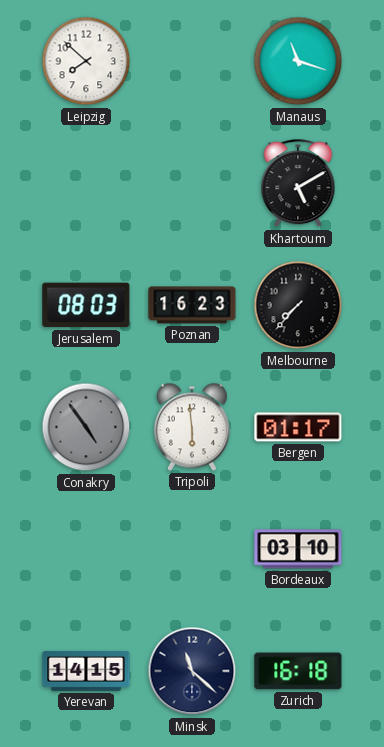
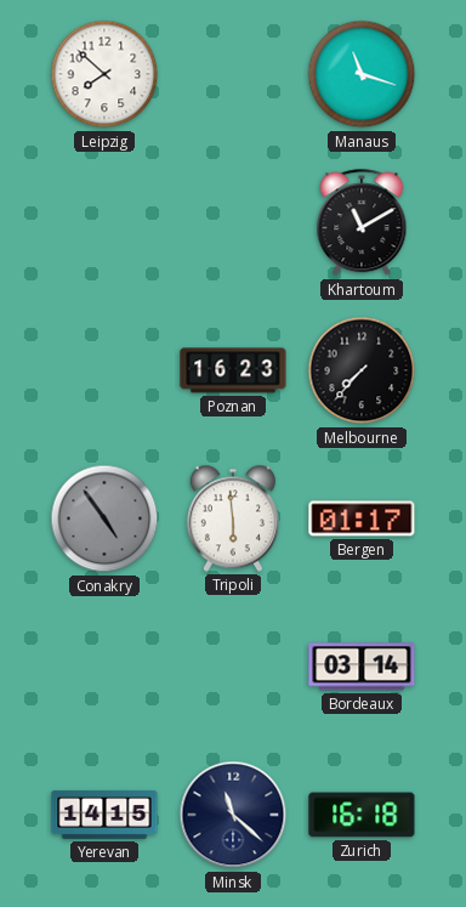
Khartoum: 5:10 -> 11:10 (362, 223)
Jerusalem: 08:03 -> none (86, 305)
Bordeaux: 03:10 -> 03:14 (362, 667)
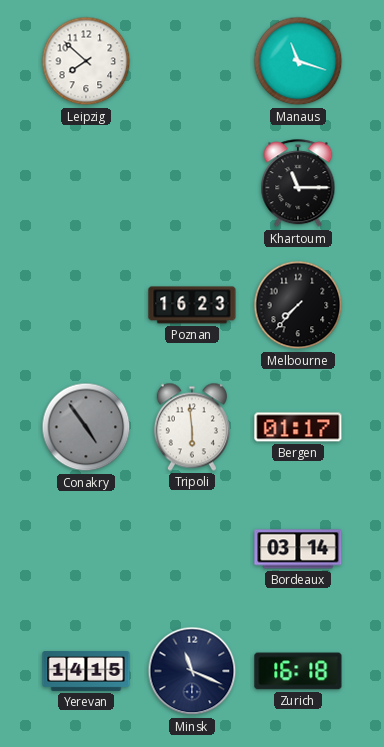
Khartoum: 11:10 -> 11:15 (298, 184)
Minsk: 11:22 -> 11:19 (192, 671)
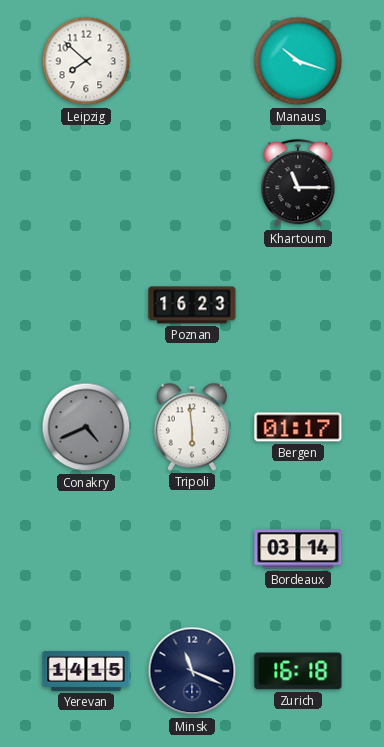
Manaus: 11:18 -> 10:18 (298, 61)
Melbourne: 7:37 -> none (298, 305)
Conakry: 4:54 -> 4:41 (86, 427)
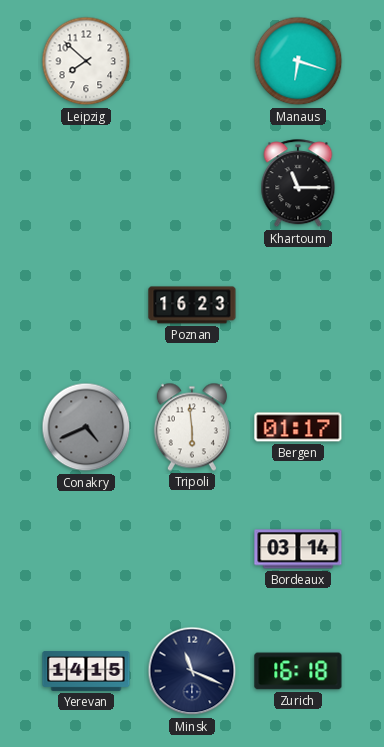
Manaus: 10:18 -> 6:18 (298, 61)
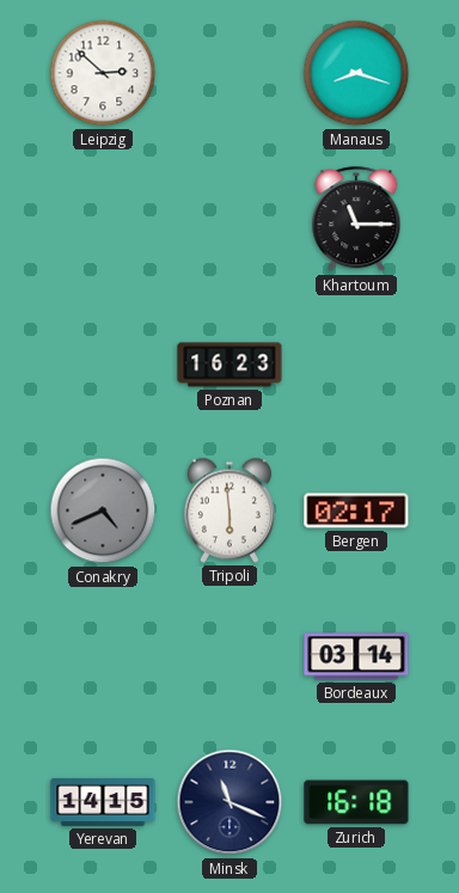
Leipzig: 7:52 -> 2:52 (103, 73)
Manaus: 6:18 -> 8:18 (356, 73)
Bergen: 01:17 -> 02:17 (356, 510)
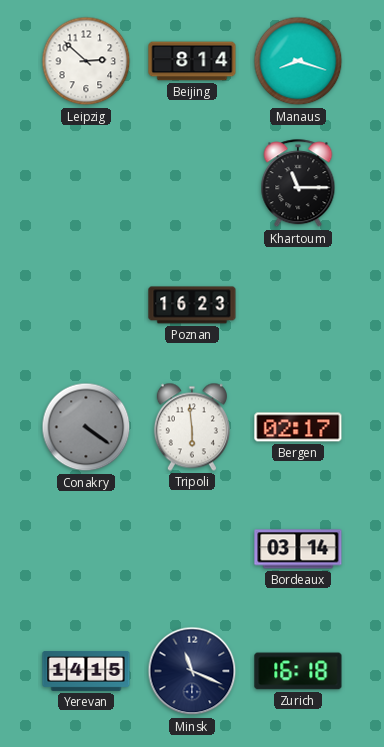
Beijing: none -> 8:14 (192, 61)
Conakry: 4:41 -> 4:21 (86, 427)
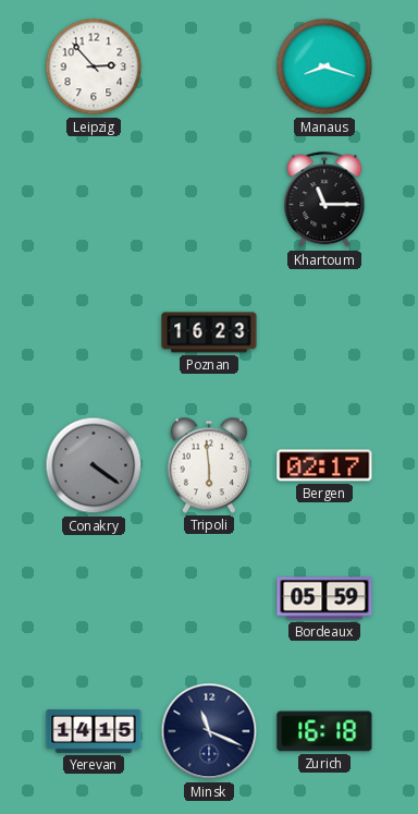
Leipzig: 2:52 -> 2:53 (94, 66)
Beijing: 8:14 -> none (192, 61)
Bordeaux: 03:14 -> 05:59 (324, 598)
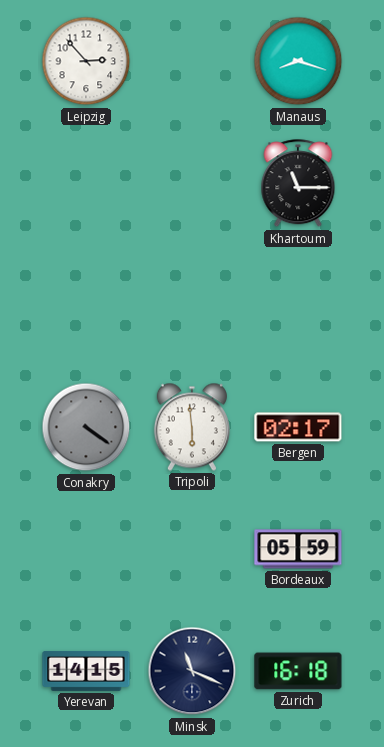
Poznan: 16:23 -> none (209, 332)
